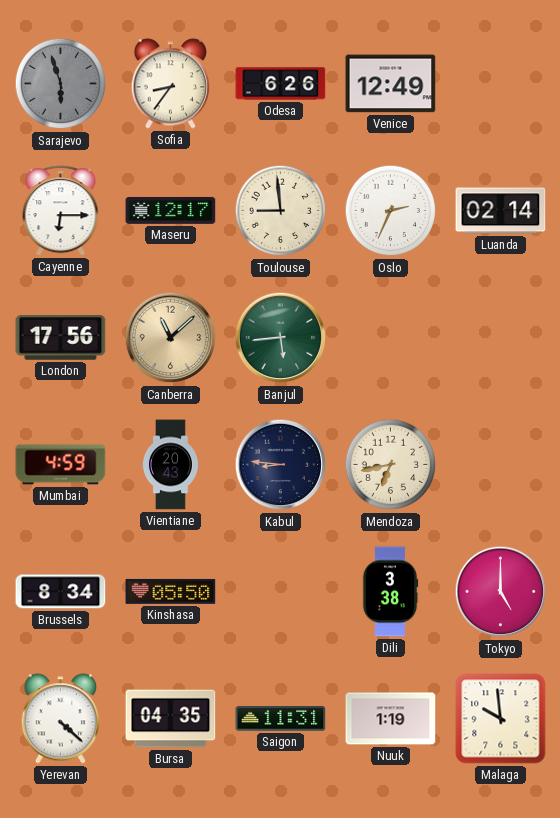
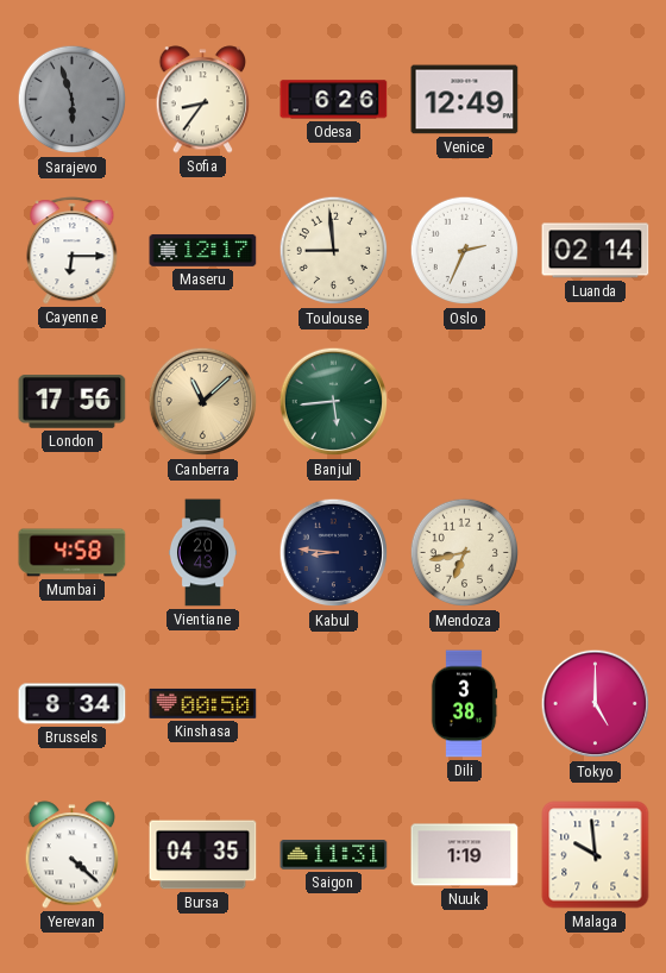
Mumbai: 4:59 -> 4:58 (73, 553)
Kinshasa: 05:50 -> 00:50 (203, 703)
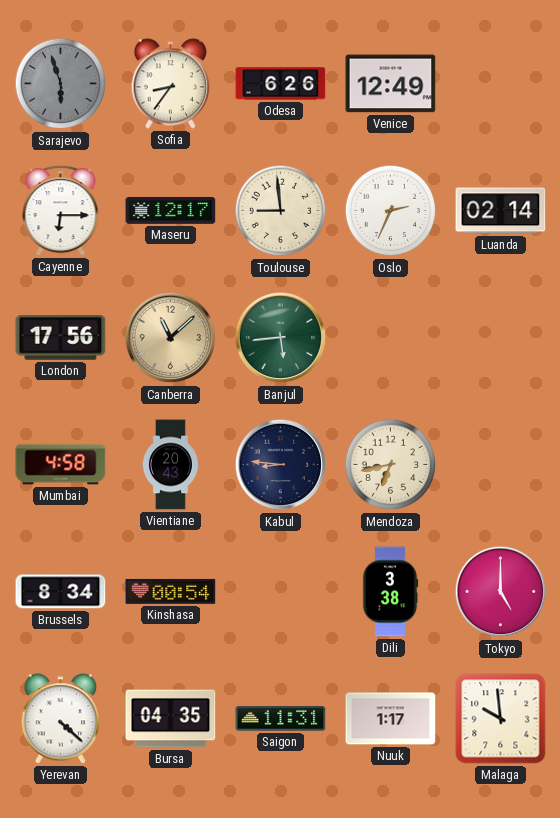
Kinshasa: 00:50 -> 00:54 (171, 591)
Nuuk: 1:19 -> 1:17 (391, 719)
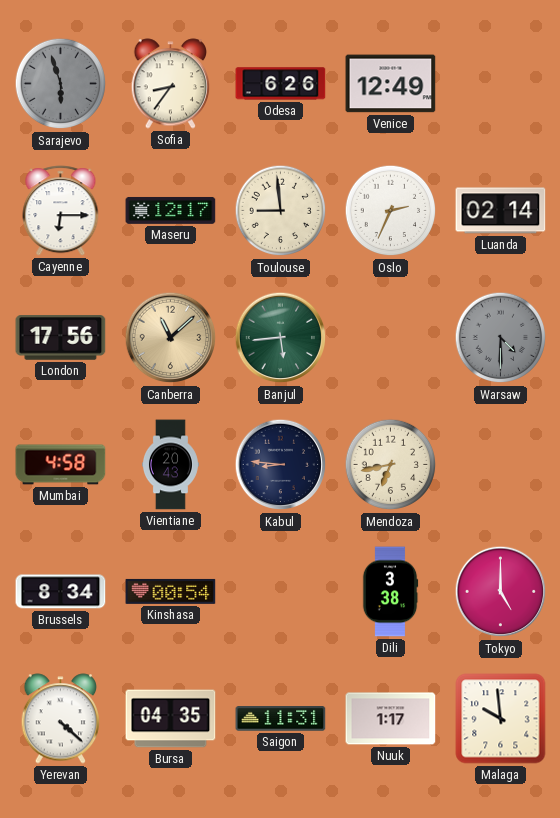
Warsaw: none -> 4:30 (501, 338)
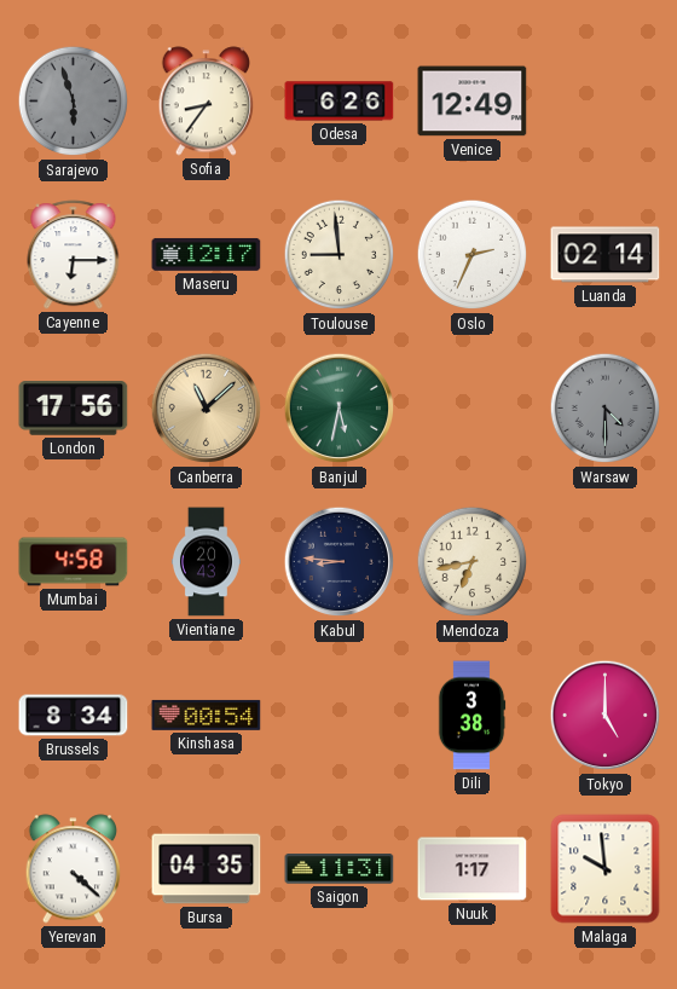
Banjul: 5:44 -> 5:32 (340, 409)
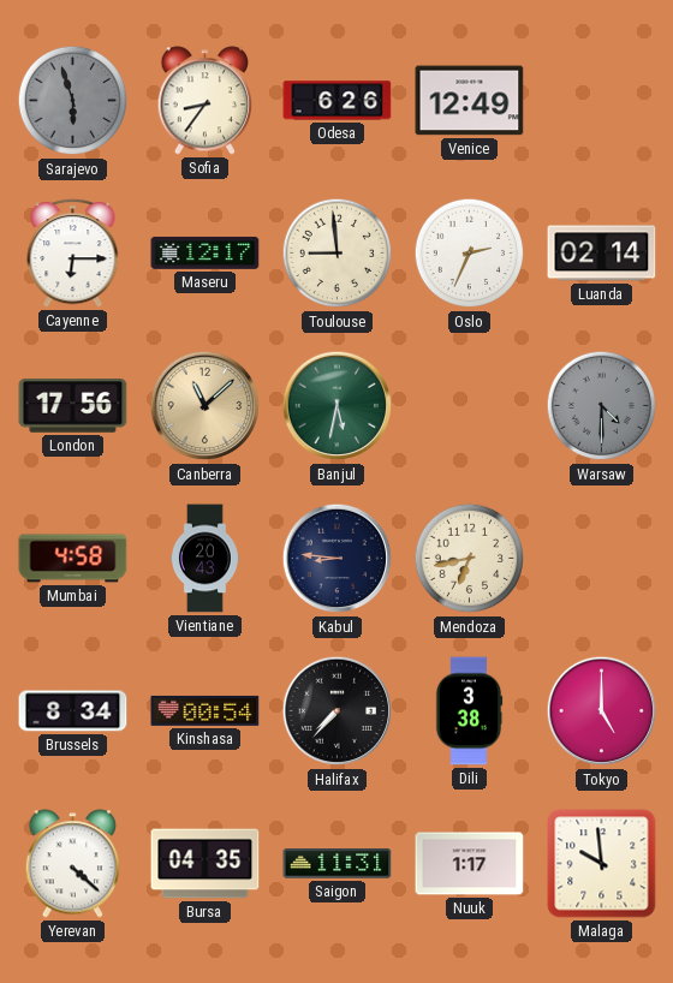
Halifax: none -> 7:37 (338, 711)
